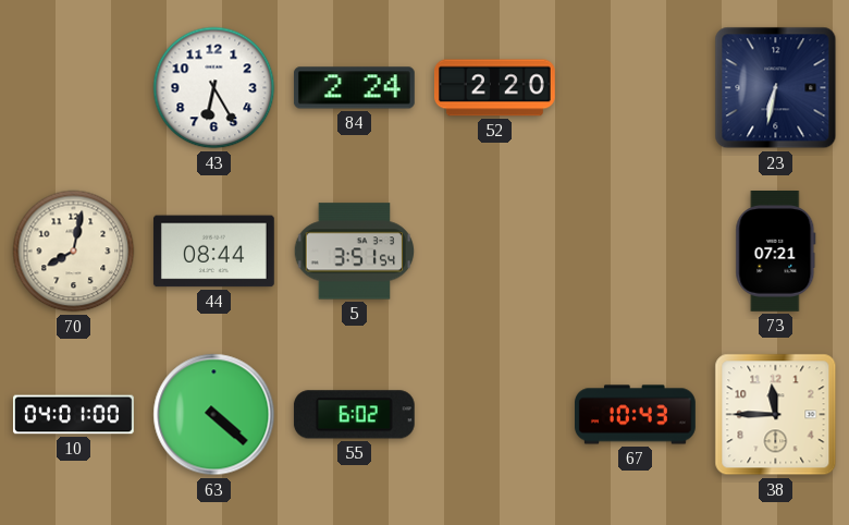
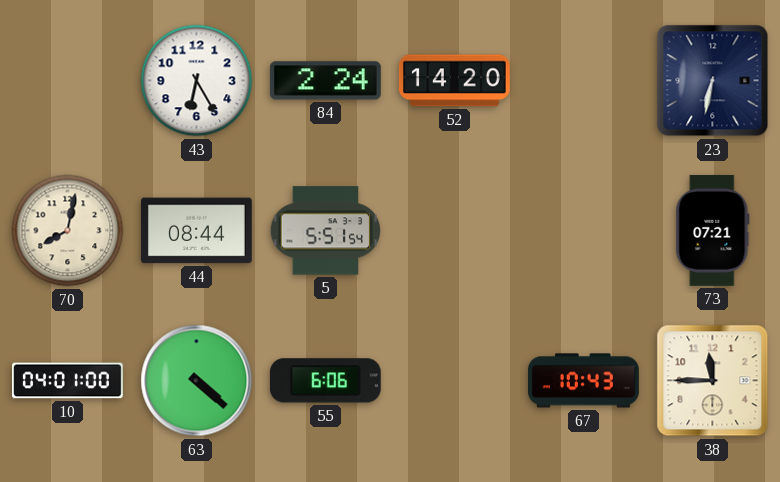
52: 2:20 -> 14:20 (454, 81)
5: 3:51 -> 5:51 (326, 231)
55: 6:02 -> 6:06 (325, 381)
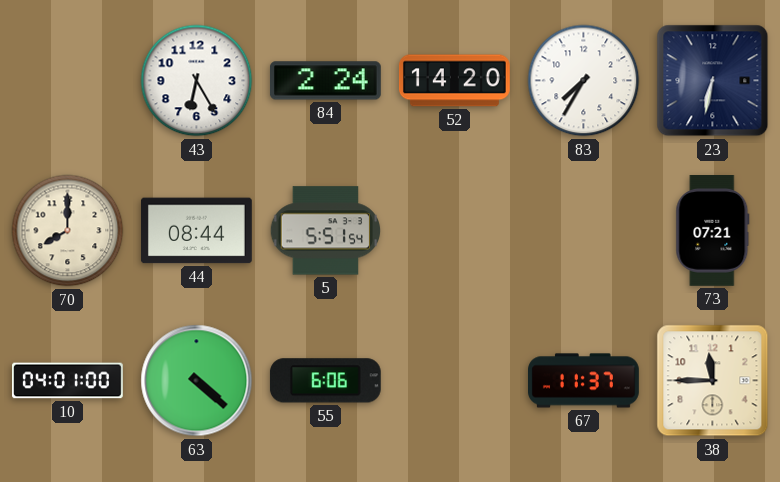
83: none -> 7:35 (584, 81)
70: 8:02 -> 8:00 (68, 231)
67: 10:43 -> 11:37 (584, 381)
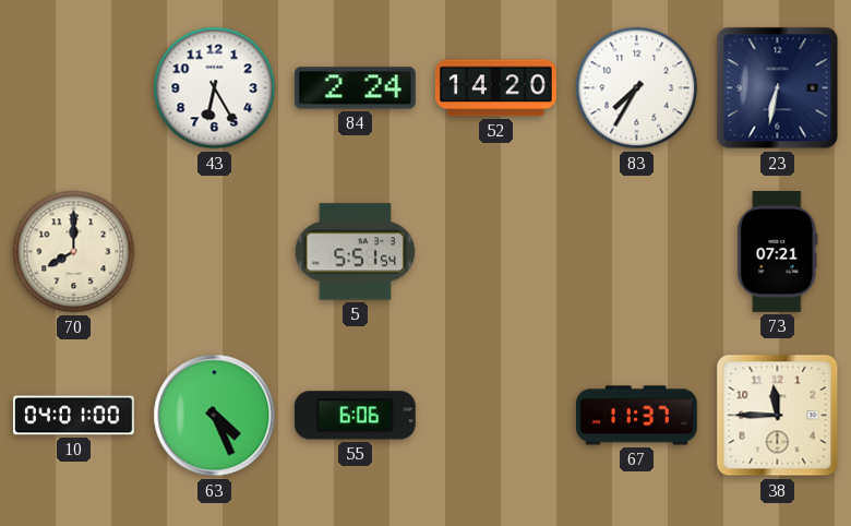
44: 08:44 -> none (196, 231)
63: 4:22 -> 4:26 (215, 416)
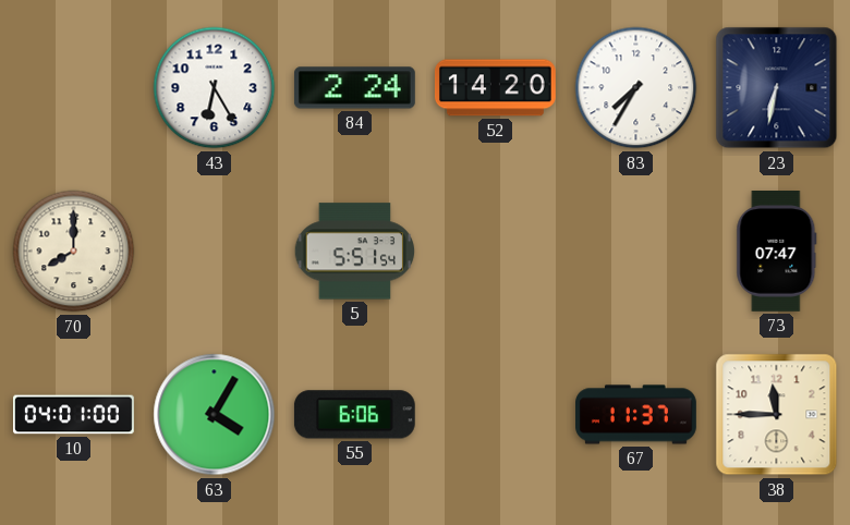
73: 07:21 -> 07:47 (777, 252)
63: 4:26 -> 4:05 (215, 415)
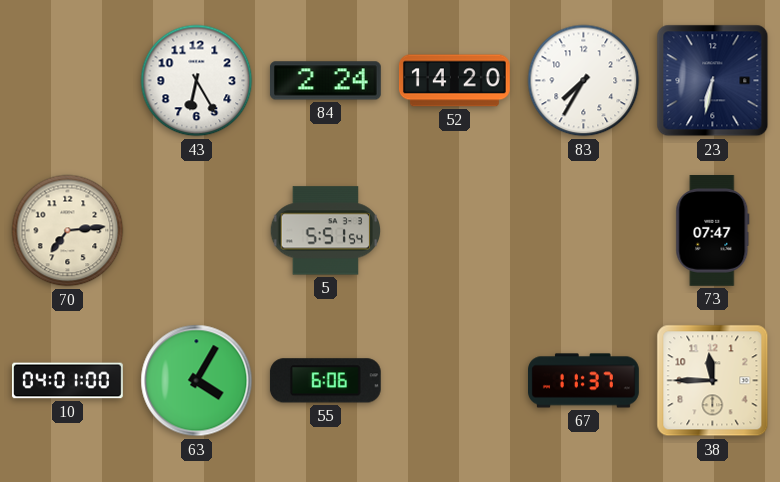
70: 8:00 -> 7:14 (68, 231)
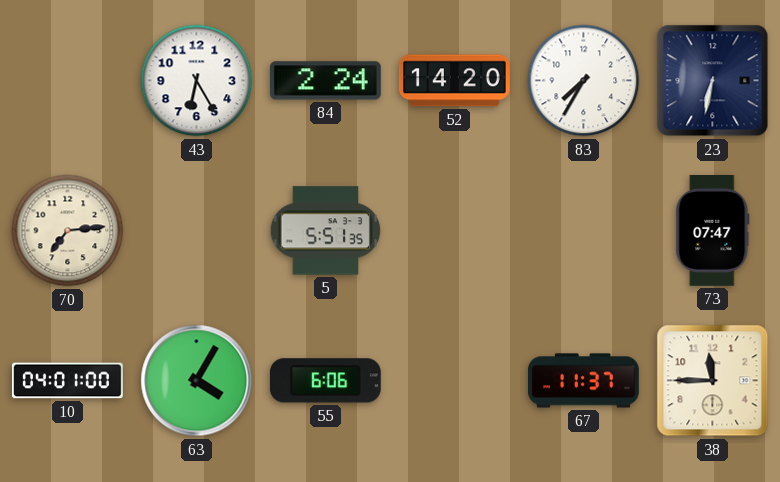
5: 5:51:54 -> 5:51:35 (326, 231)
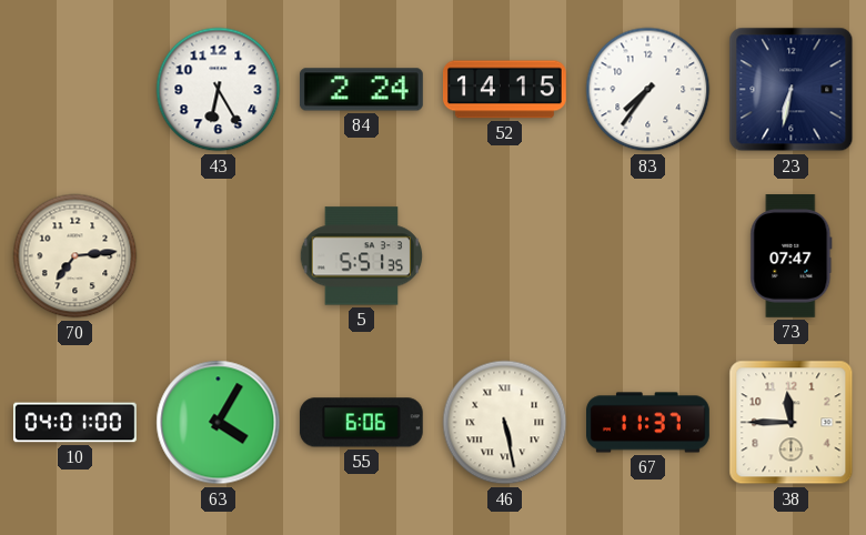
52: 14:20 -> 14:15 (504, 90)
83: 7:35 -> 7:36 (648, 90)
46: none -> 5:28 (505, 423)
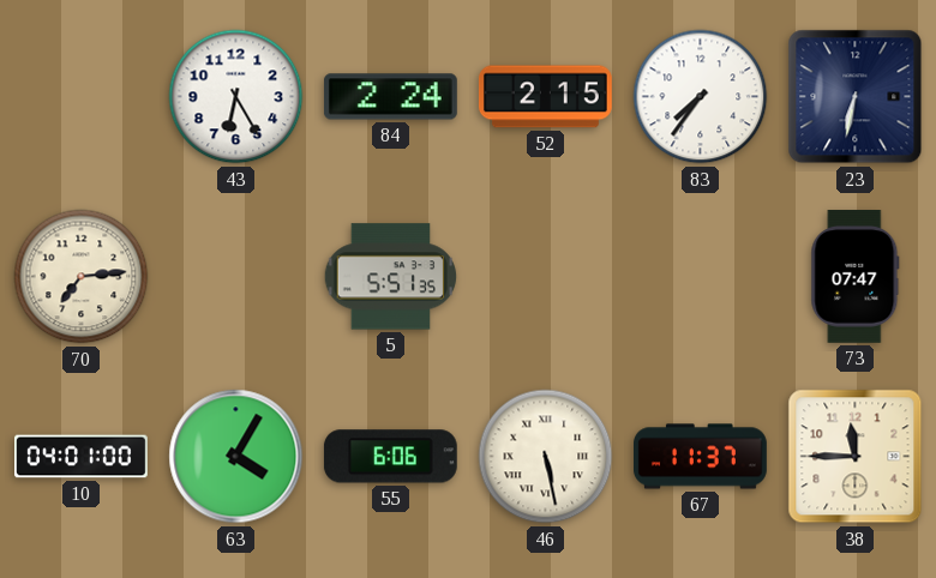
52: 14:15 -> 2:15 (545, 97)
